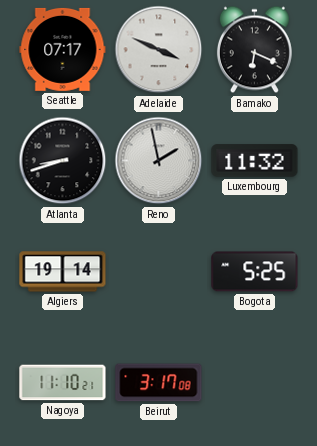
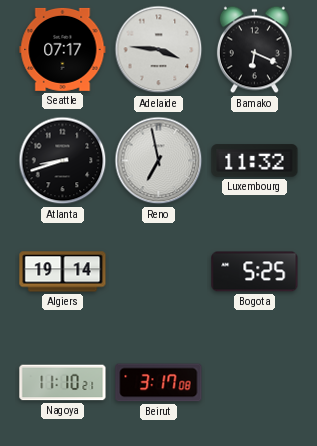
Adelaide: 3:49 -> 3:46 (159, 50)
Reno: 1:58 -> 6:58 (159, 161)
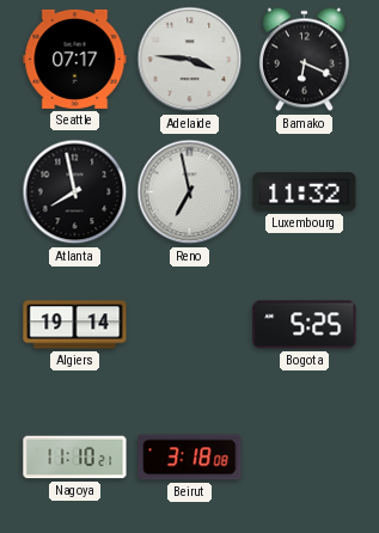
Atlanta: 8:42 -> 7:58 (75, 192)
Beirut: 3:17 -> 3:18 (190, 458)
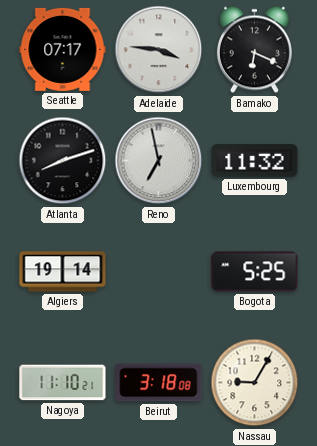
Atlanta: 7:58 -> 8:12 (63, 161)
Nassau: none -> 9:05 (255, 383)
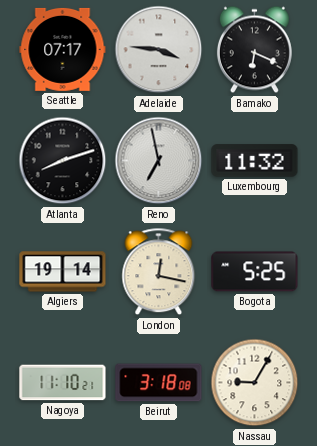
London: none -> 12:17 (159, 272)
